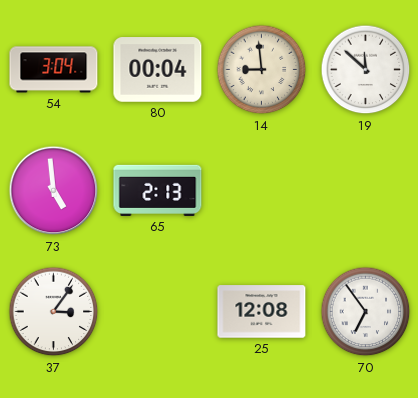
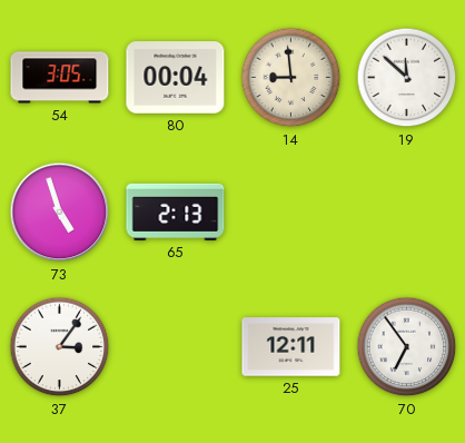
54: 3:04 -> 3:05 (60, 78)
73: 4:59 -> 4:57 (60, 213)
25: 12:08 -> 12:11 (291, 347)
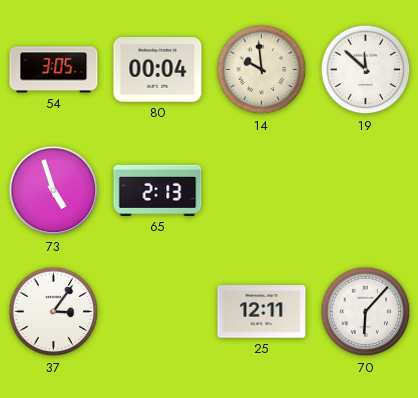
14: 8:59 -> 9:59 (262, 70)
70: 6:54 -> 6:07 (366, 312)
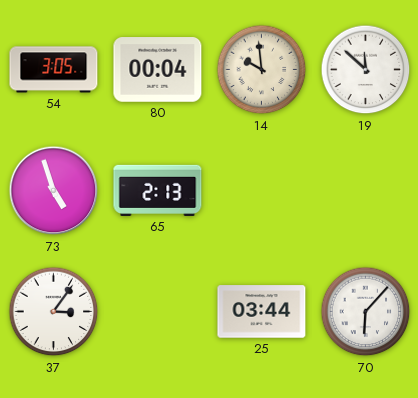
25: 12:11 -> 03:44 (262, 312)
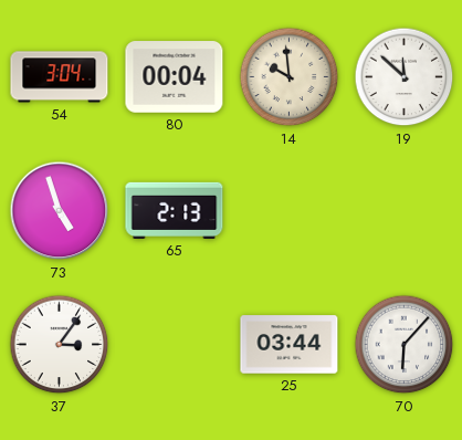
54: 3:05 -> 3:04 (60, 77)
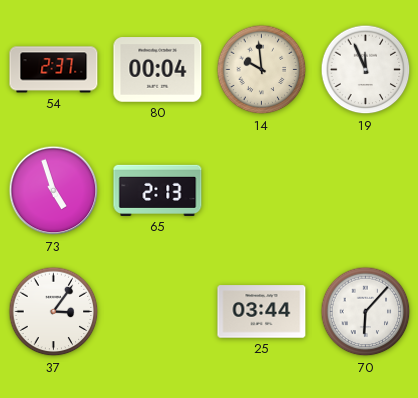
54: 3:04 -> 2:37 (54, 70)
19: 11:52 -> 11:56 (366, 70)
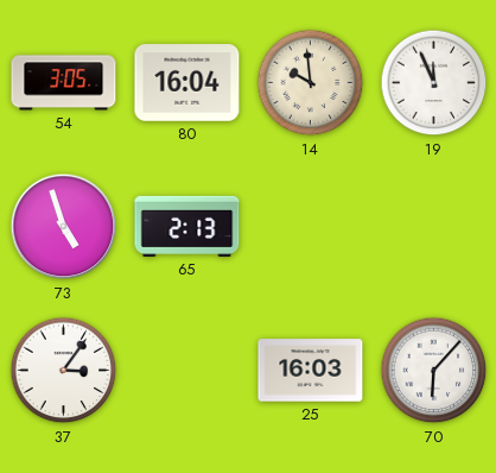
54: 2:37 -> 3:05 (64, 83)
80: 00:04 -> 16:04 (187, 83)
25: 03:44 -> 16:03 (311, 371)
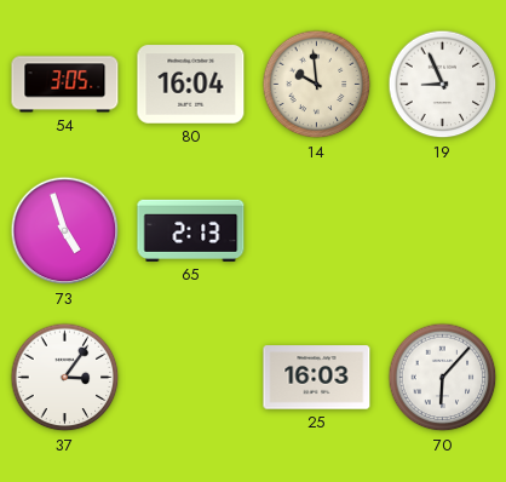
19: 11:56 -> 8:56 (443, 85)
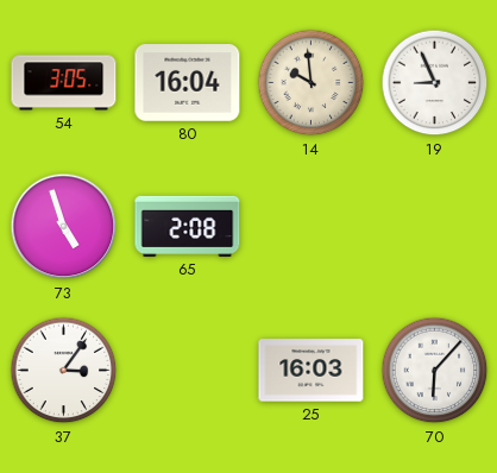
65: 2:13 -> 2:08 (188, 226)
